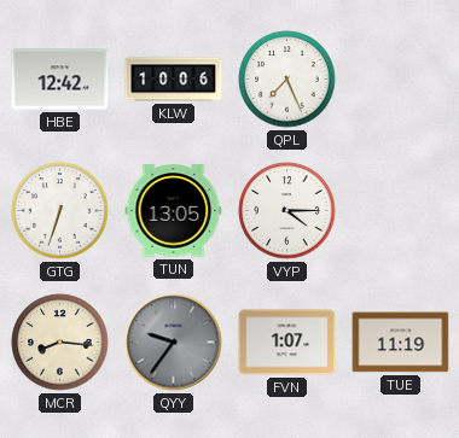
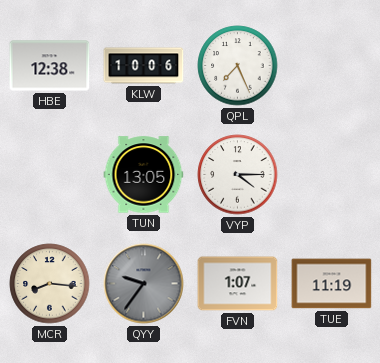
HBE: 12:42 -> 12:38 (50, 66)
GTG: 6:33 -> none (60, 211)
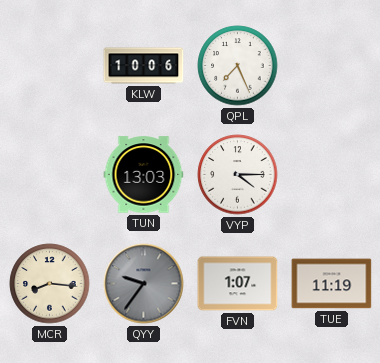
HBE: 12:38 -> none (50, 66)
TUN: 13:05 -> 13:03 (144, 175)
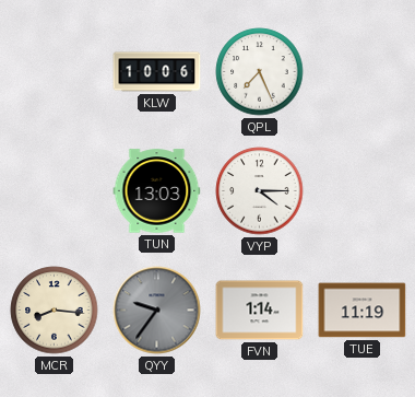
FVN: 1:07 -> 1:14 (260, 311)
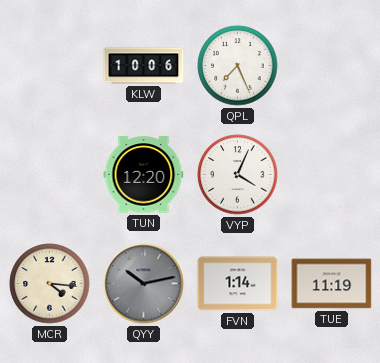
TUN: 13:03 -> 12:20 (144, 175)
VYP: 4:15 -> 4:04 (238, 175)
MCR: 8:16 -> 4:16 (50, 284)
QYY: 9:36 -> 10:13 (144, 284)
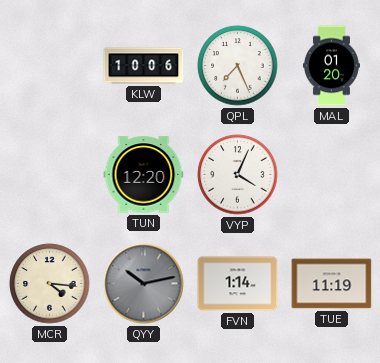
MAL: none -> 01:20 (331, 66)
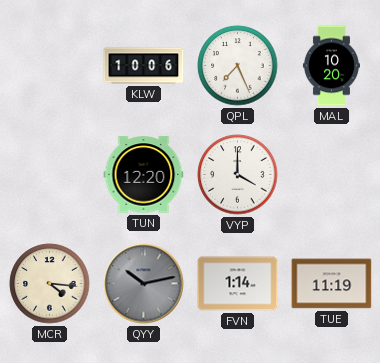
MAL: 01:20 -> 10:20 (331, 66)
VYP: 4:04 -> 4:00 (238, 175)
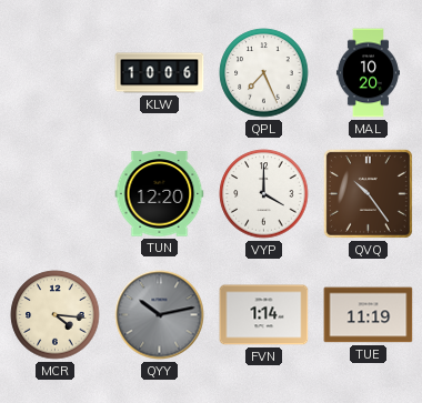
QVQ: none -> 10:24 (368, 193)
